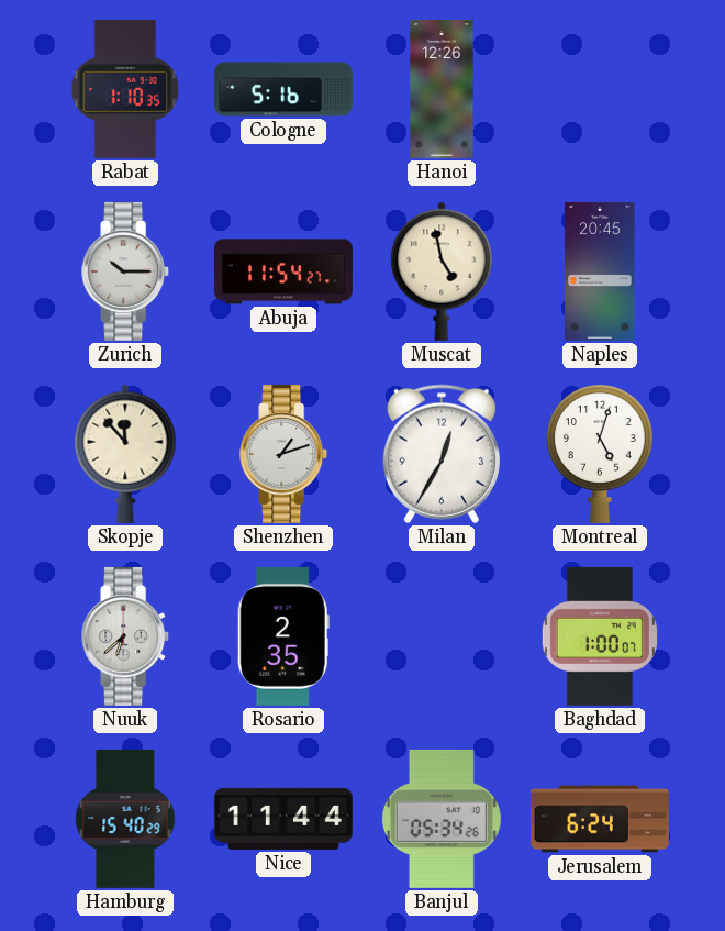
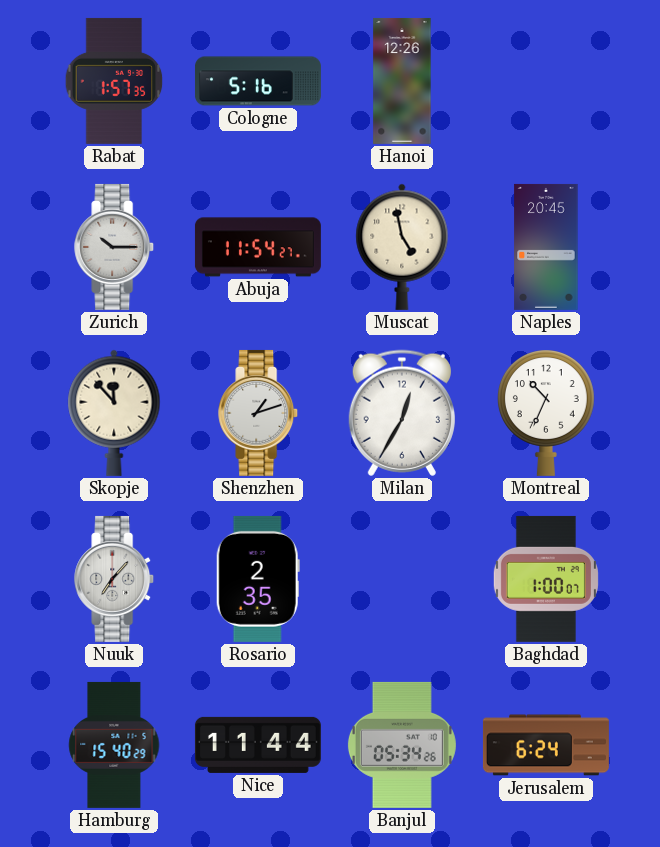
Rabat: 1:10 -> 1:57 (114, 81)
Montreal: 5:03 -> 10:34 (546, 413)
Nuuk: 6:38 -> 7:07 (115, 579)
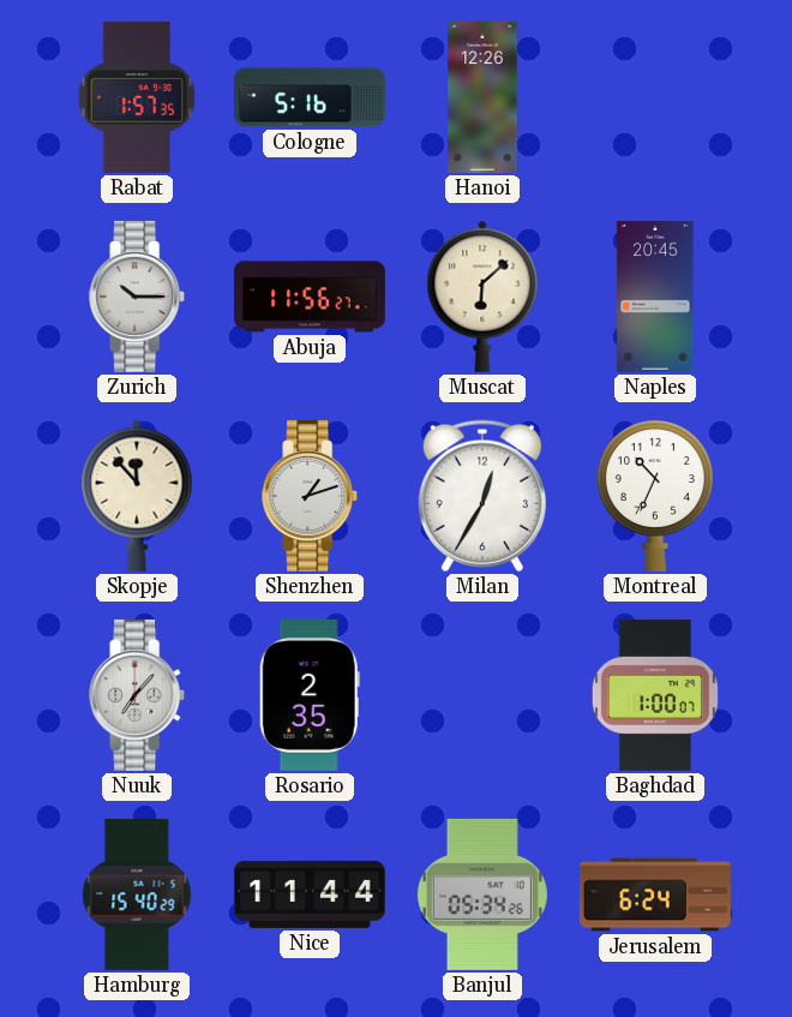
Abuja: 11:54 -> 11:56 (310, 297)
Muscat: 4:58 -> 6:08 (482, 297)
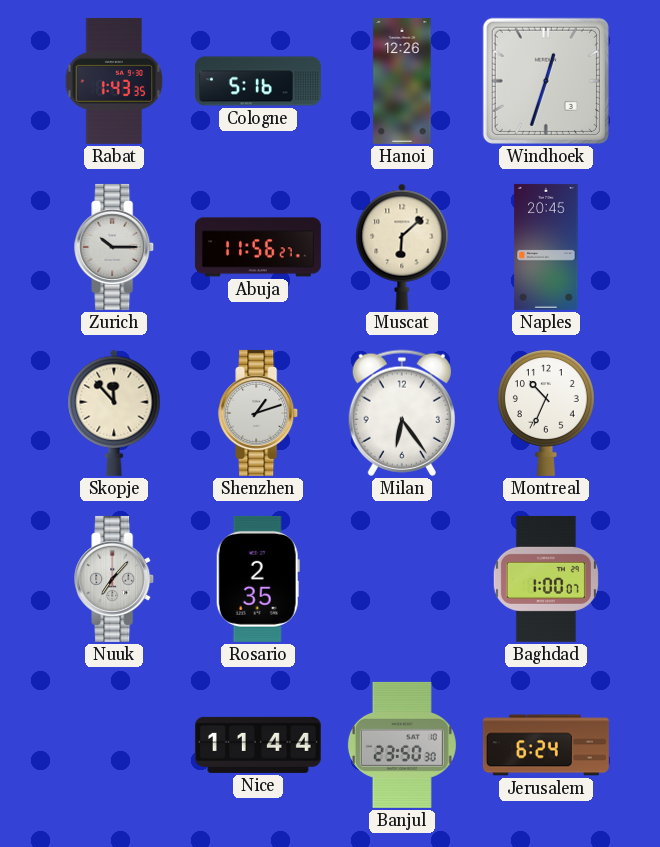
Rabat: 1:57 -> 1:43 (114, 81)
Windhoek: none -> 12:33 (546, 81)
Milan: 12:35 -> 6:24 (402, 413)
Hamburg: 15:40 -> none (137, 895)
Banjul: 05:34 -> 23:50 (402, 745)
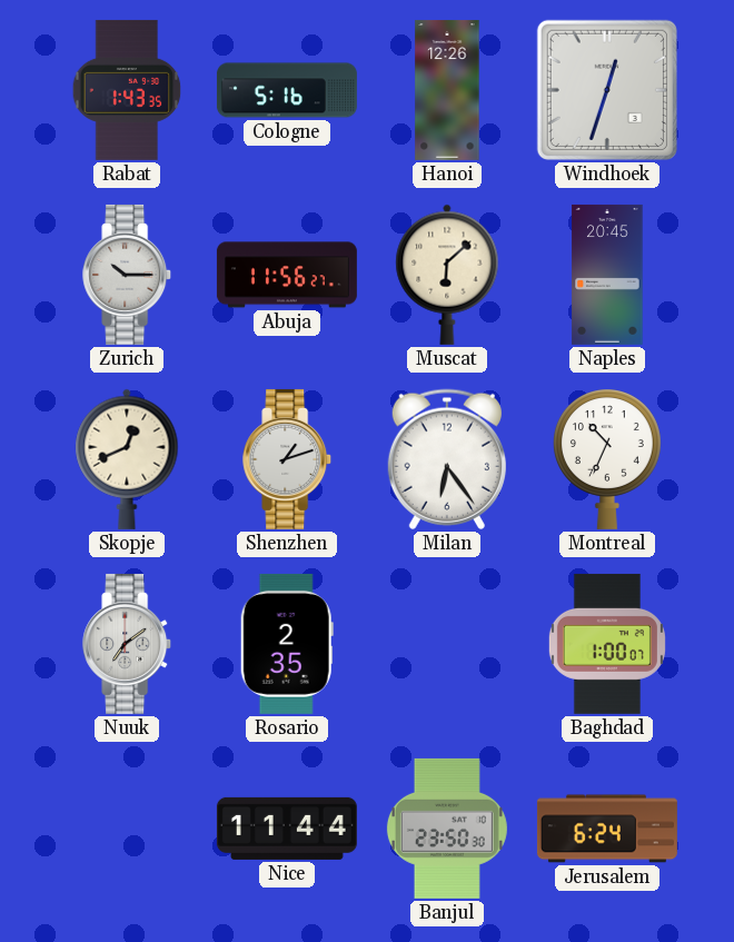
Skopje: 11:53 -> 12:41 (127, 459)
Nuuk: 7:07 -> 7:09 (128, 644)
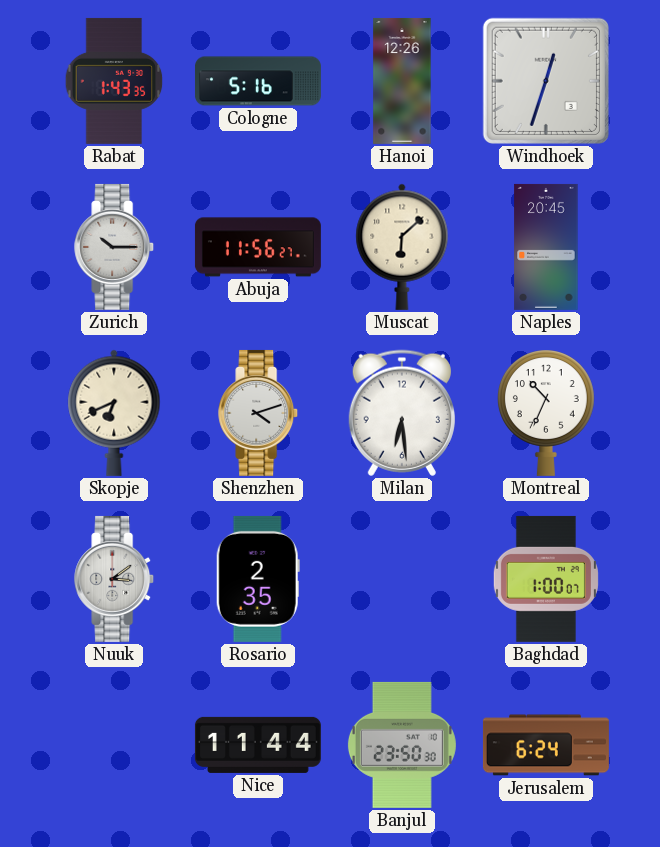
Skopje: 12:41 -> 6:41 (114, 413)
Shenzhen: 1:12 -> 4:12 (259, 413)
Milan: 6:24 -> 6:29 (402, 413)
Nuuk: 7:09 -> 3:09 (115, 579)
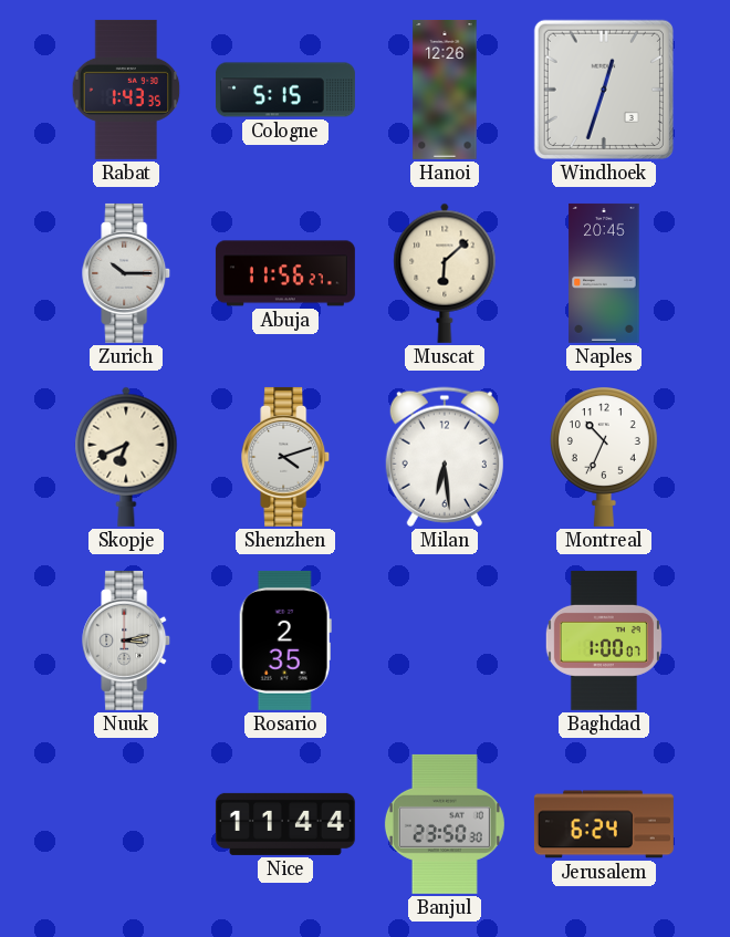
Cologne: 5:16 -> 5:15 (285, 90)
Nuuk: 3:09 -> 3:13 (127, 641)
